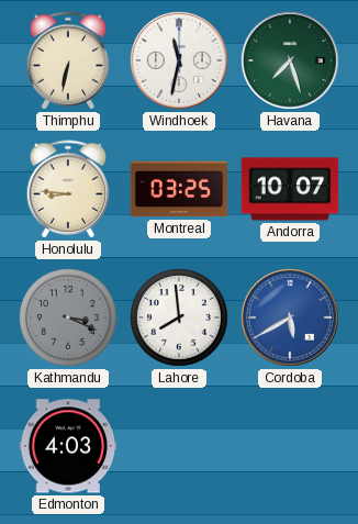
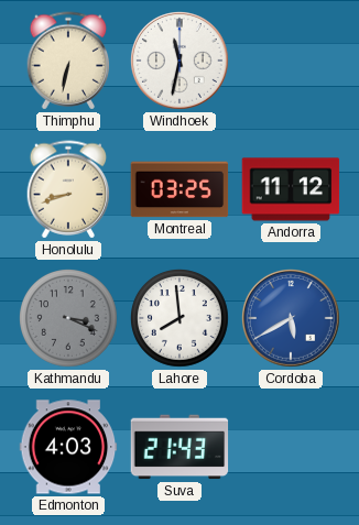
Havana: 7:27 -> none (291, 62)
Honolulu: 8:46 -> 8:42 (68, 189)
Andorra: 10:07 -> 11:12 (291, 189)
Suva: none -> 21:43 (179, 447)
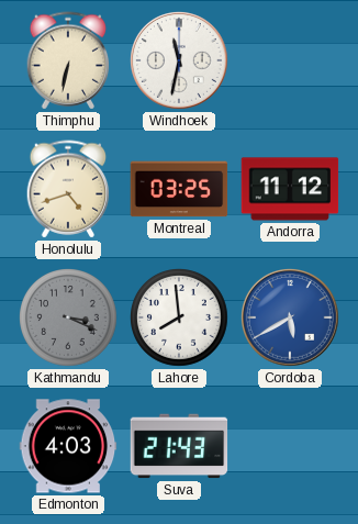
Honolulu: 8:42 -> 4:42 (68, 189)
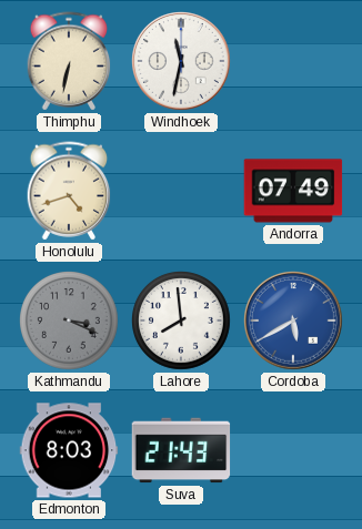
Montreal: 03:25 -> none (179, 189)
Andorra: 11:12 -> 07:49 (293, 191)
Edmonton: 4:03 -> 8:03 (69, 450)
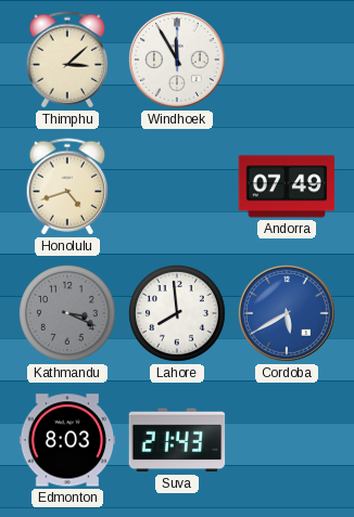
Thimphu: 6:32 -> 3:08 (67, 60)
Windhoek: 11:32 -> 11:55 (178, 61)
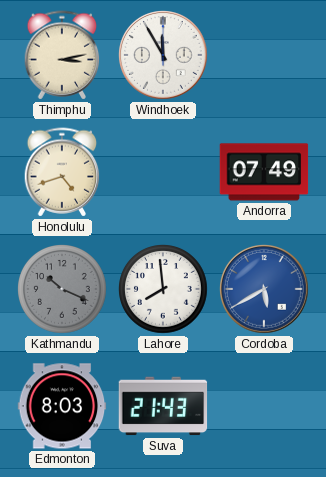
Thimphu: 3:08 -> 3:13 (62, 55)
Kathmandu: 3:19 -> 10:19 (63, 290)
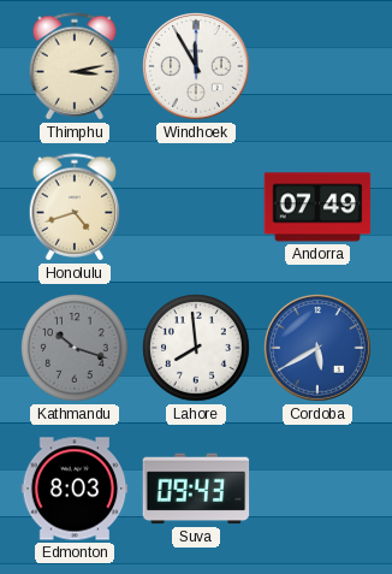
Kathmandu: 10:19 -> 10:18 (76, 349)
Suva: 21:43 -> 09:43 (196, 489)
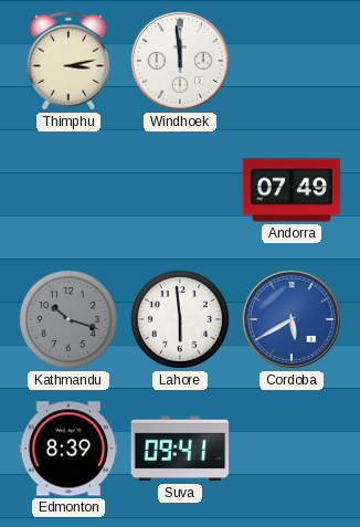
Windhoek: 11:55 -> 11:59 (181, 62)
Honolulu: 4:42 -> none (75, 207)
Lahore: 7:59 -> 5:59 (181, 320)
Edmonton: 8:03 -> 8:39 (68, 449)
Suva: 09:43 -> 09:41 (180, 449)
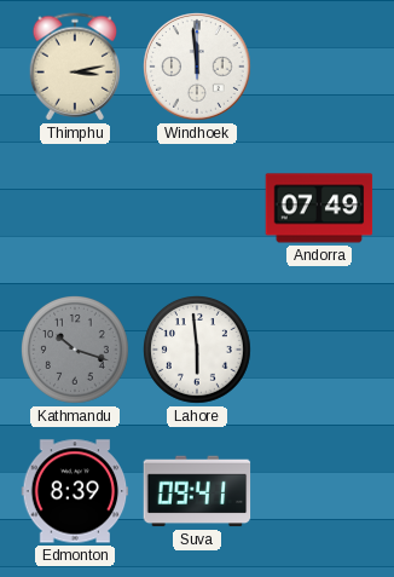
Cordoba: 5:40 -> none (293, 320)
